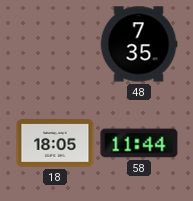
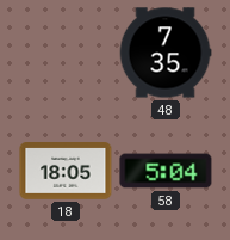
58: 11:44 -> 5:04 (166, 171)
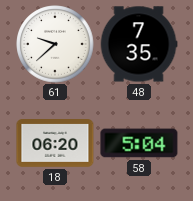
61: none -> 9:38 (55, 44)
18: 18:05 -> 06:20 (55, 143)
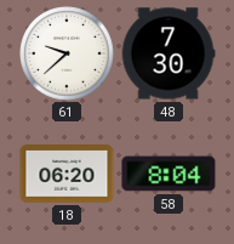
48: 7:35 -> 7:30 (169, 53)
58: 5:04 -> 8:04 (169, 174)
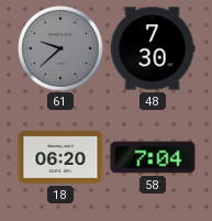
61 dial: white -> grey (60, 48)
58: 8:04 -> 7:04 (153, 157)
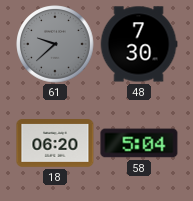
58: 7:04 -> 5:04 (139, 143)
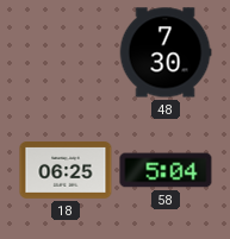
61: 9:38 -> none (55, 44)
18: 06:20 -> 06:25 (66, 170)
